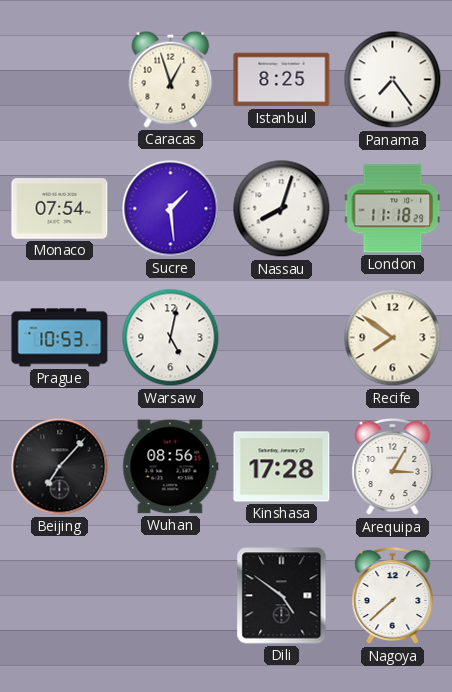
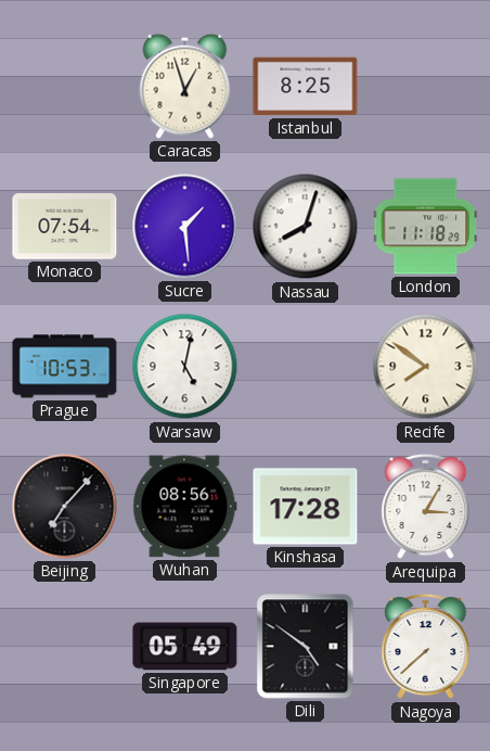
Panama: 7:24 -> none (393, 80)
Singapore: none -> 05:49 (185, 647)
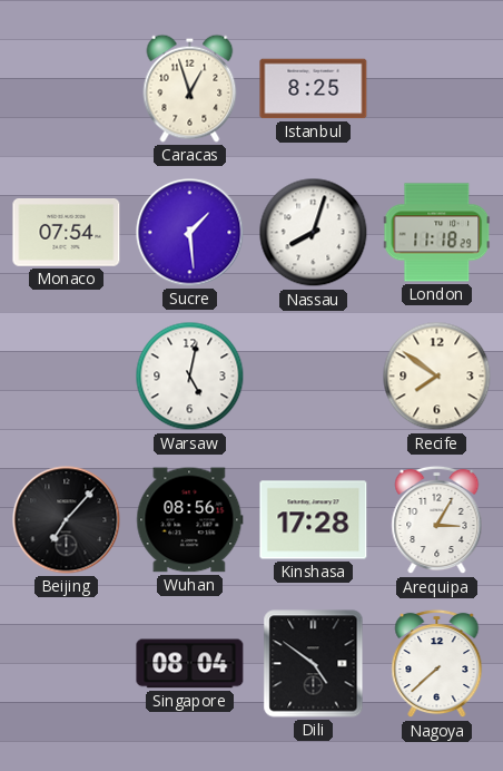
Prague: 10:53 -> none (65, 367)
Singapore: 05:49 -> 08:04 (190, 664)
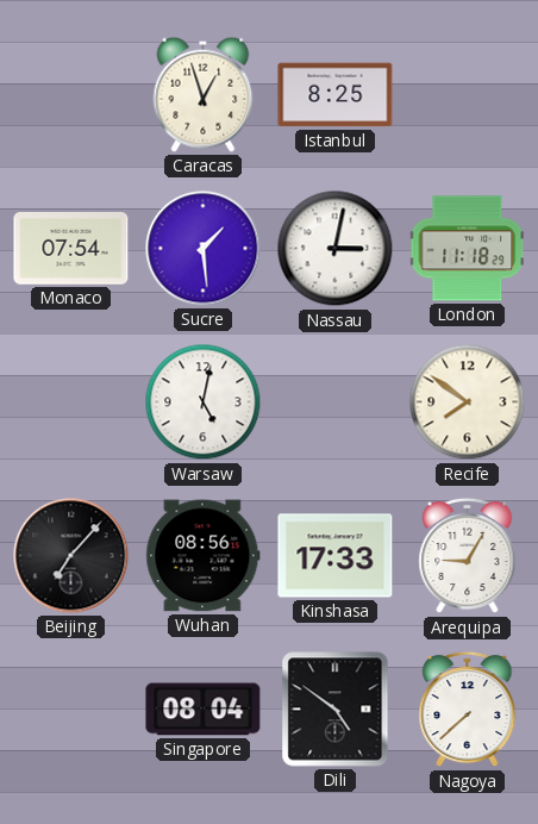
Nassau: 8:03 -> 3:02 (336, 249)
Kinshasa: 17:28 -> 17:33 (336, 556)
Arequipa: 3:05 -> 9:05 (468, 556)
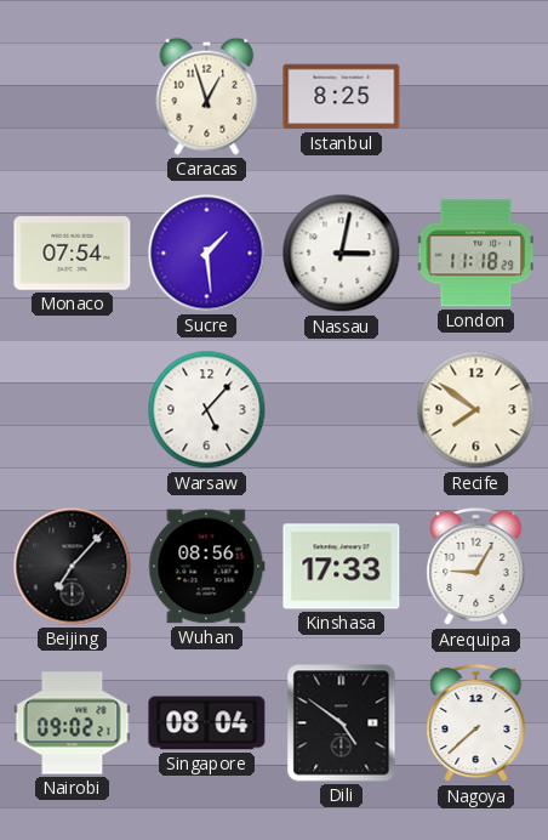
Warsaw: 5:02 -> 5:07 (207, 410)
Nairobi: none -> 09:02 (73, 723)
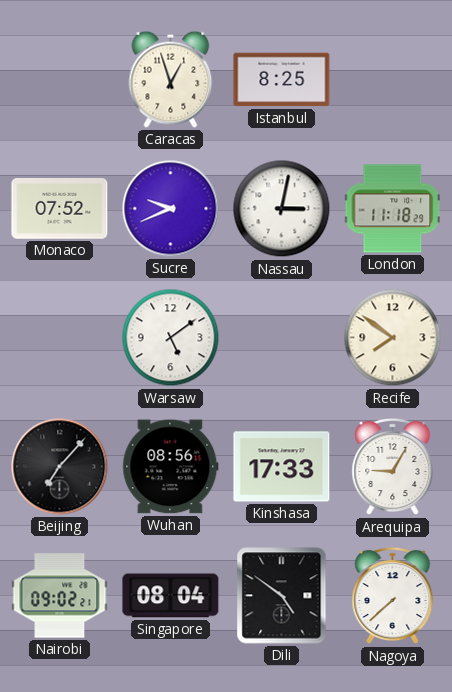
Monaco: 07:54 -> 07:52 (60, 209)
Sucre: 1:29 -> 9:41 (171, 209)
Warsaw: 5:07 -> 5:09 (171, 338)
